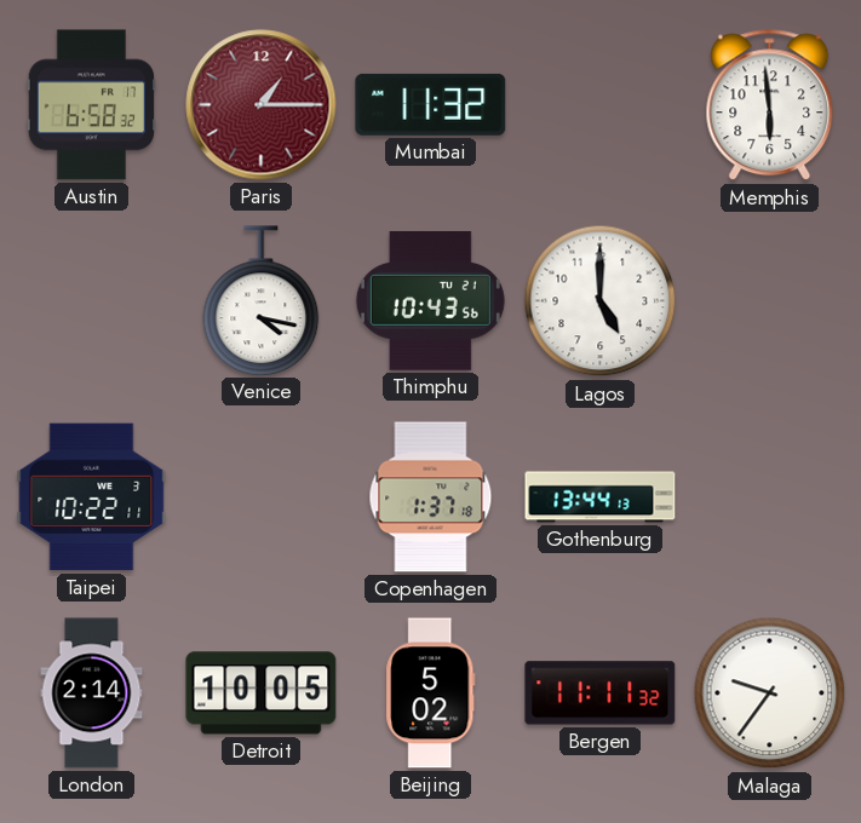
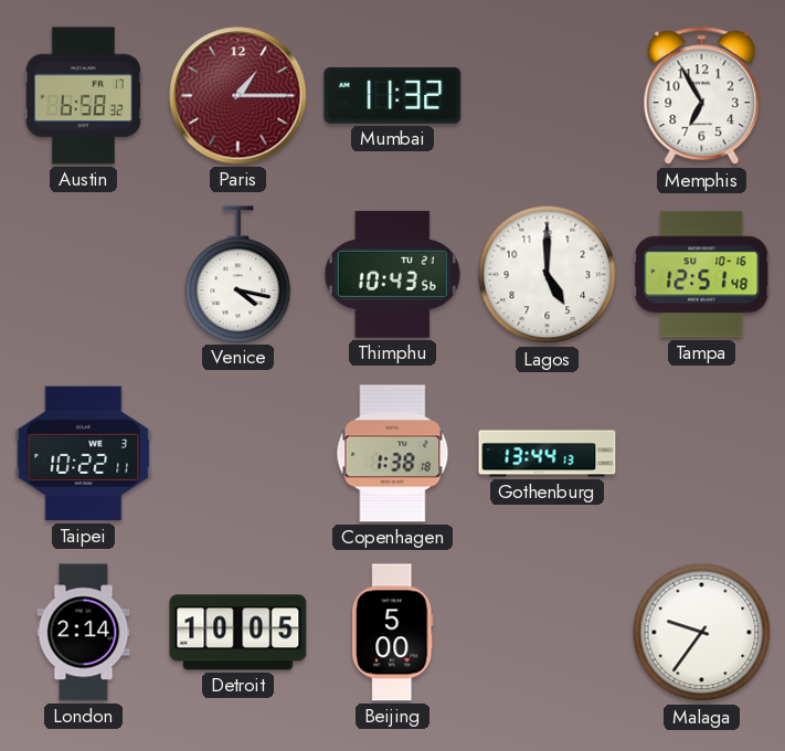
Memphis: 5:59 -> 6:55 (702, 96)
Tampa: none -> 12:51 (702, 275)
Copenhagen: 1:37 -> 1:38 (393, 454)
Beijing: 5:02 -> 5:00 (393, 633)
Bergen: 11:11 -> none (601, 693)
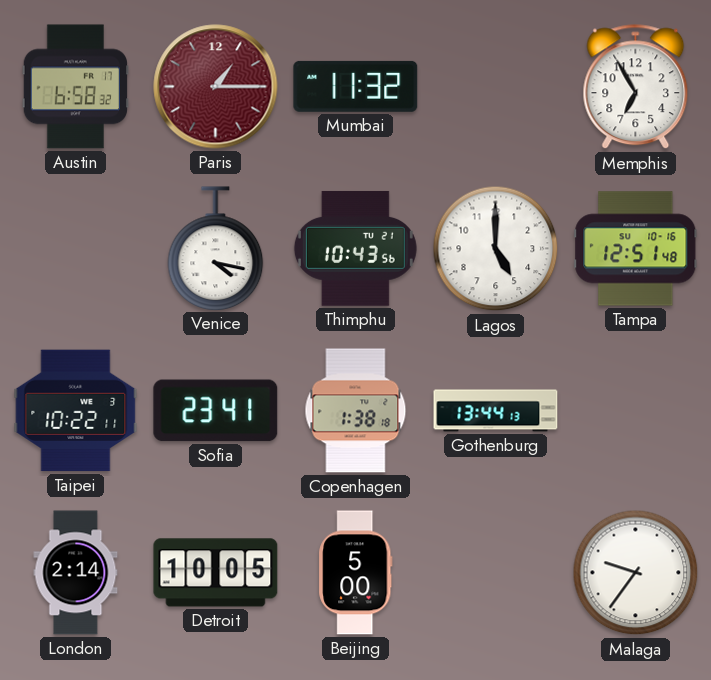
Sofia: none -> 23:41 (216, 411)
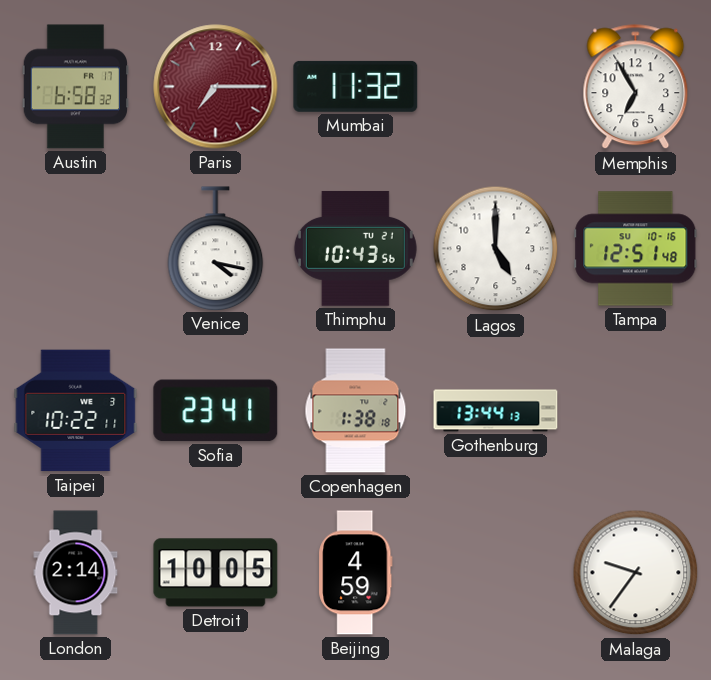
Paris: 1:15 -> 7:15 (216, 87)
Beijing: 5:00 -> 4:59 (356, 573)
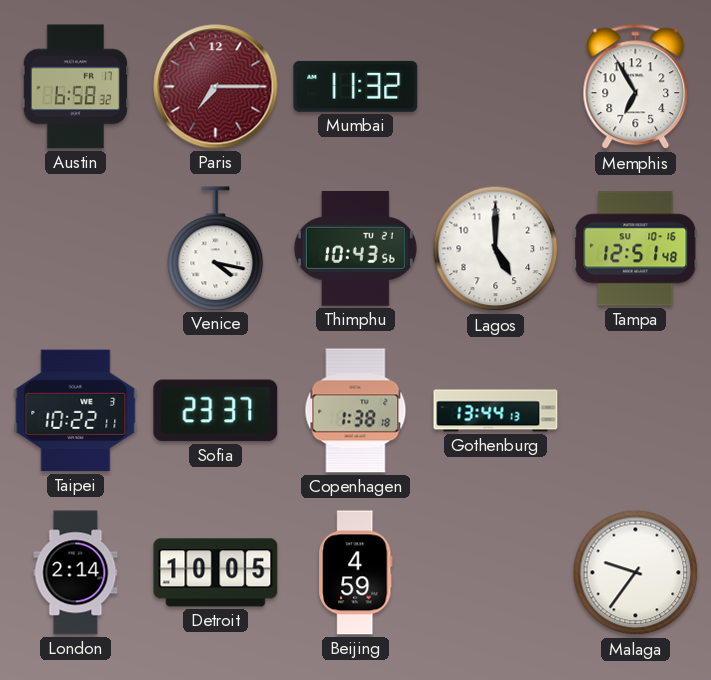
Sofia: 23:41 -> 23:37 (216, 411)
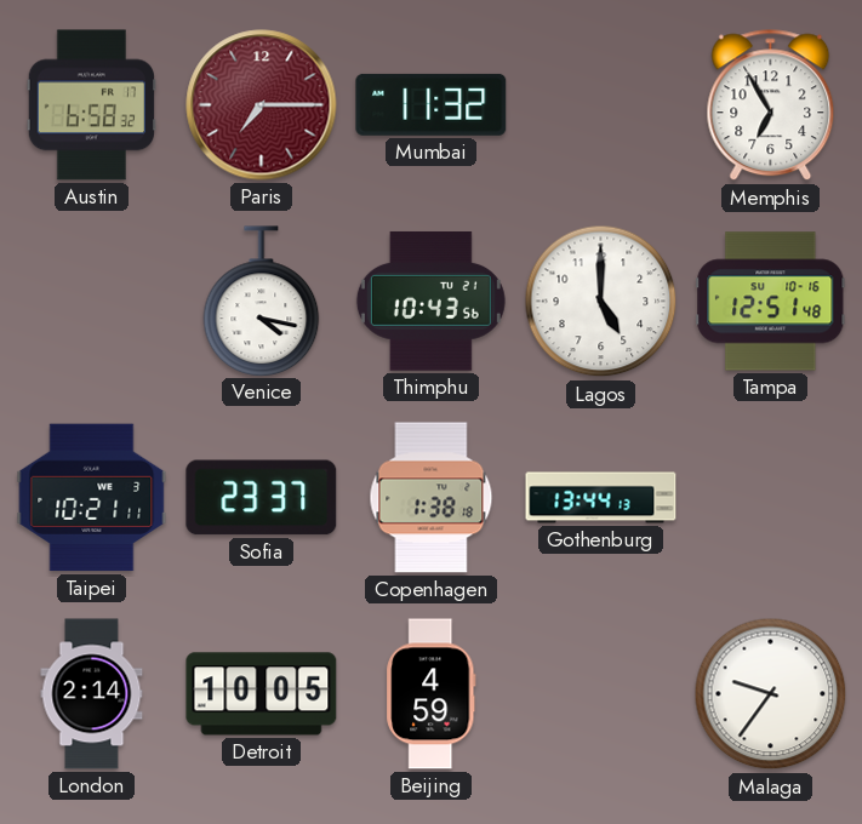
Taipei: 10:22 -> 10:21 (92, 498)
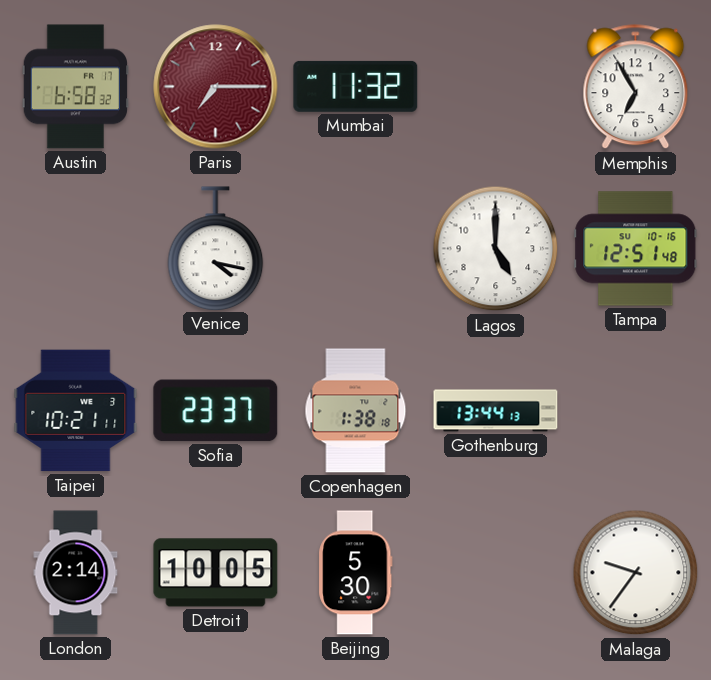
Thimphu: 10:43 -> none (430, 301)
Beijing: 4:59 -> 5:30 (356, 573)
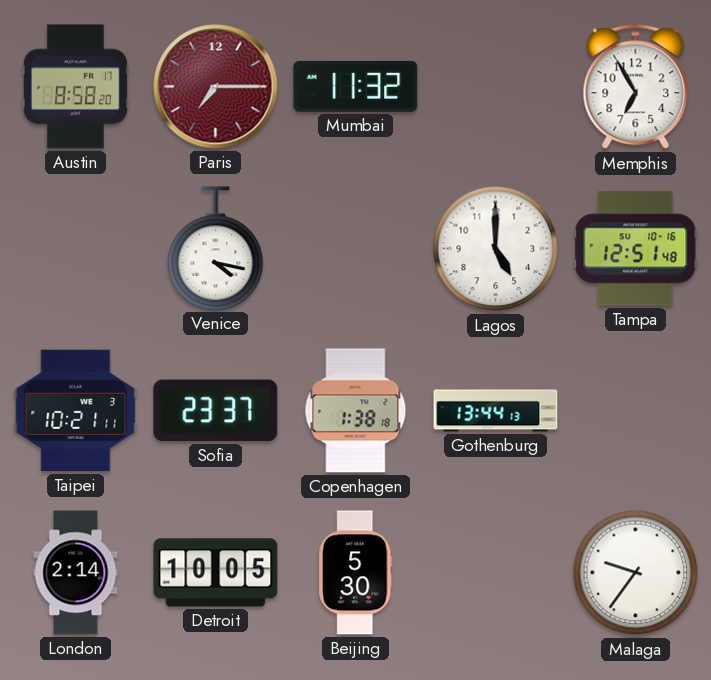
Austin: 6:58 -> 8:58 (75, 87)
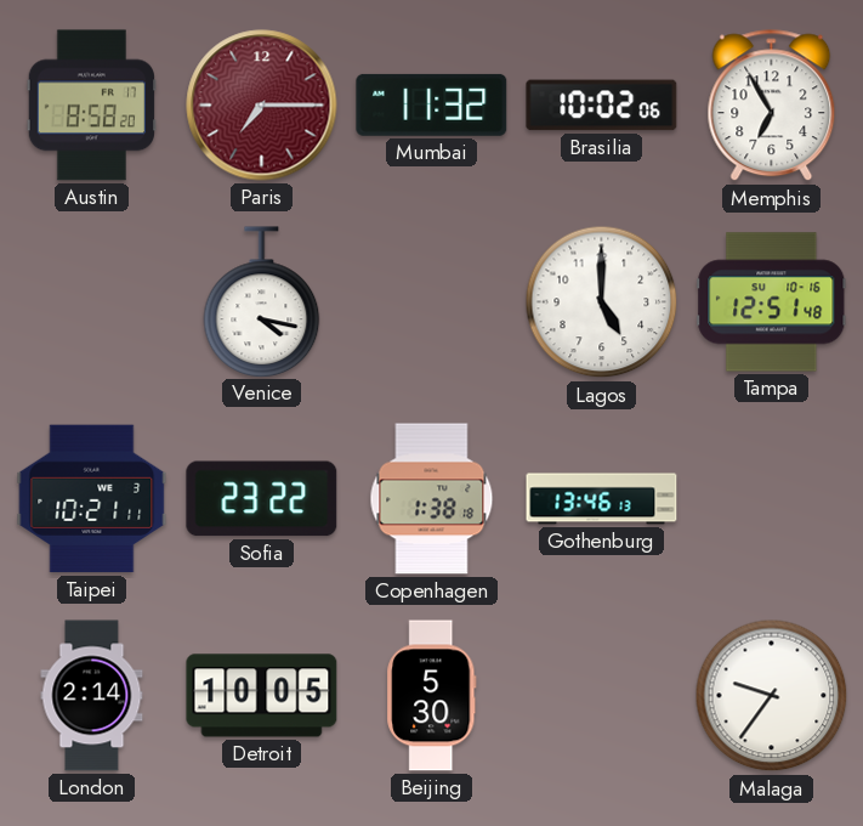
Brasilia: none -> 10:02 (602, 106)
Sofia: 23:37 -> 23:22 (262, 499)
Gothenburg: 13:44 -> 13:46 (602, 499)
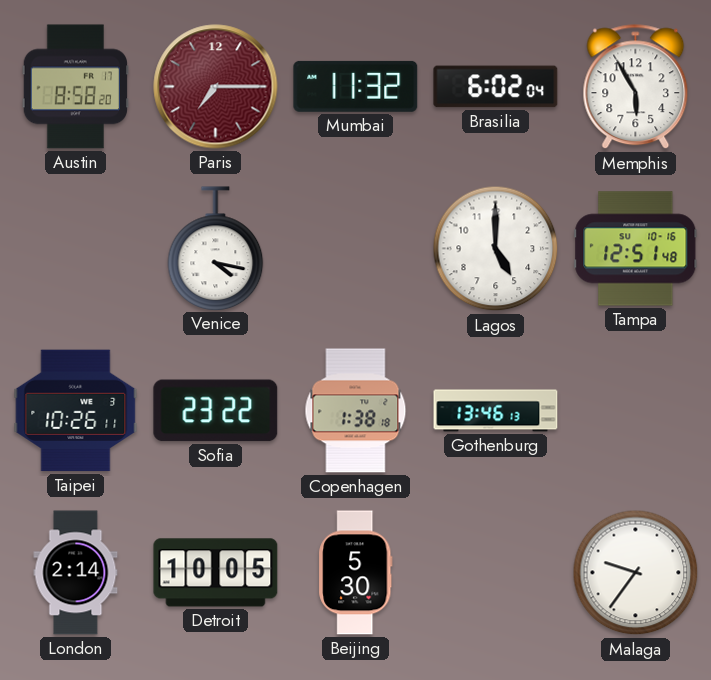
Brasilia: 10:02 -> 6:02 (496, 87)
Memphis: 6:55 -> 5:55 (636, 87)
Taipei: 10:21 -> 10:26 (76, 411)
